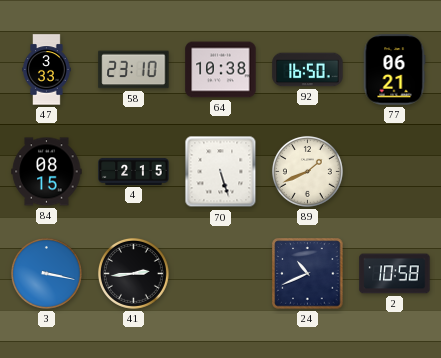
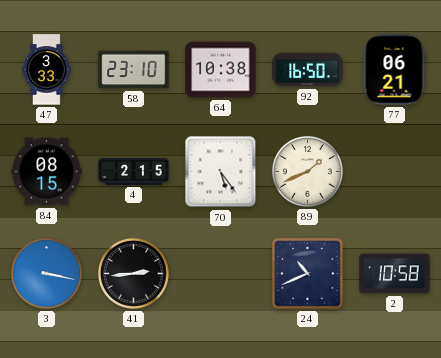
70: 5:27 -> 5:24 (221, 172)
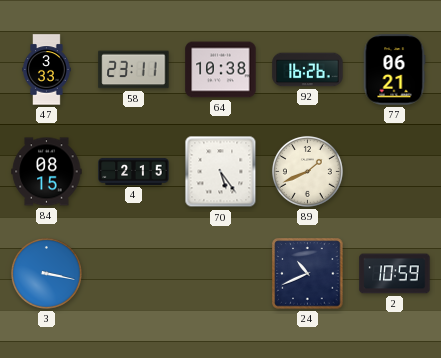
58: 23:10 -> 23:11 (134, 70)
92: 16:50 -> 16:26 (308, 70)
41: 2:44 -> none (133, 273)
2: 10:58 -> 10:59 (395, 274)
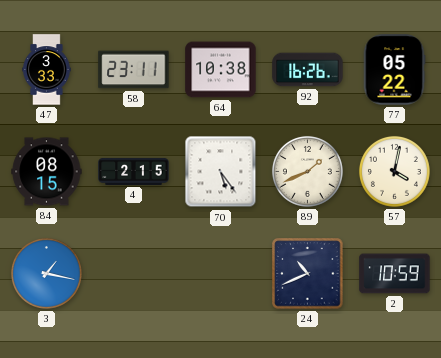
77: 06:21 -> 05:22 (394, 70)
57: none -> 4:02 (394, 171)
3: 3:17 -> 1:17 (46, 273)
